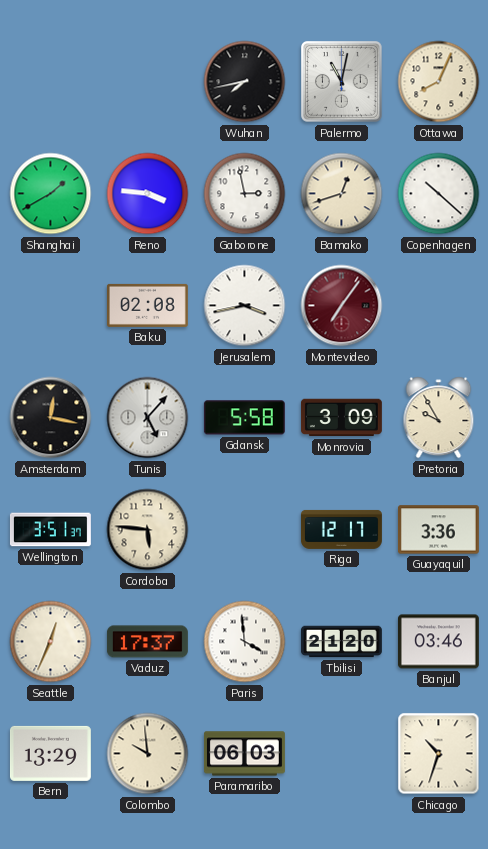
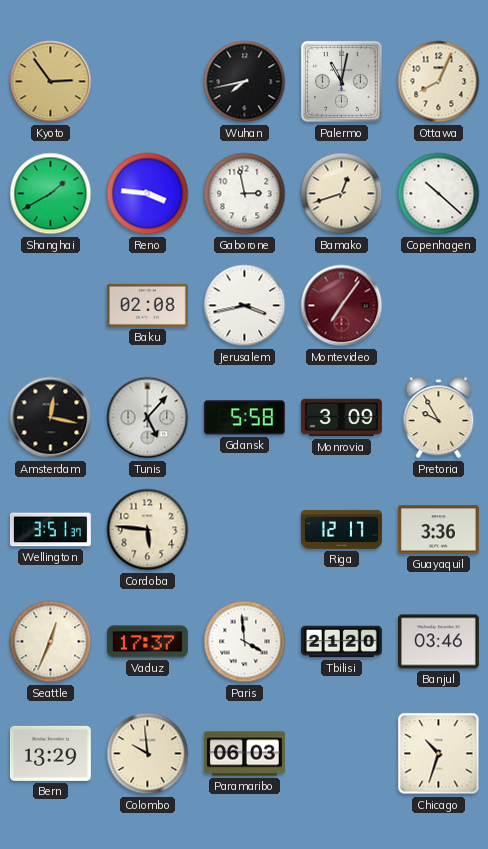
Kyoto: none -> 2:54 (51, 82)
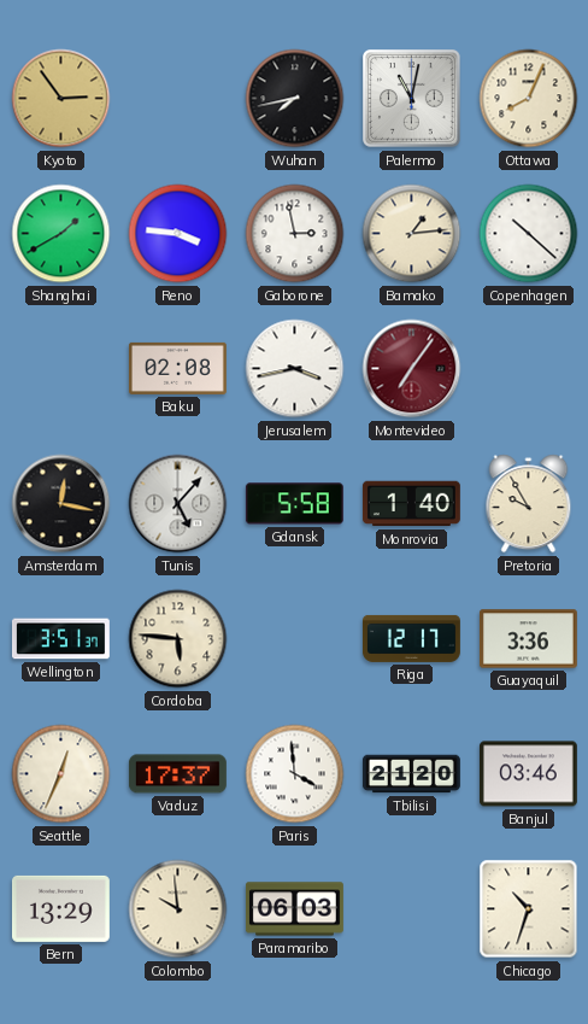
Bamako: 12:42 -> 1:14 (412, 234)
Monrovia: 3:09 -> 1:40 (411, 504)
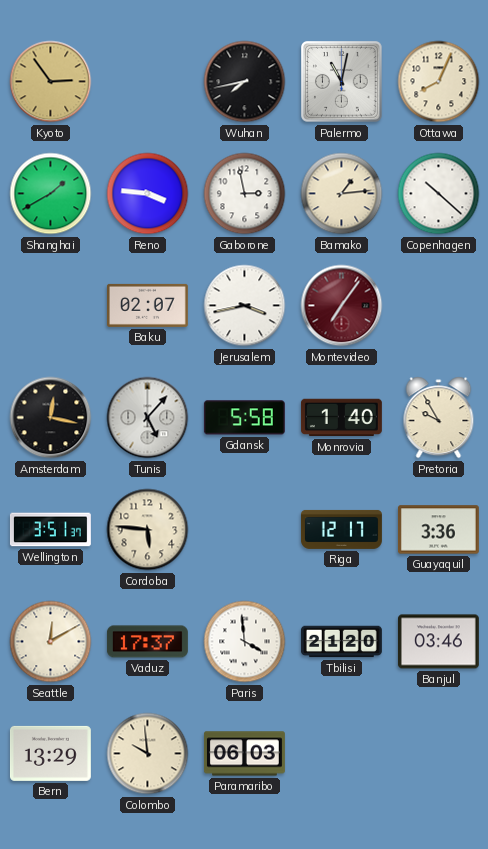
Baku: 02:08 -> 02:07 (147, 305)
Seattle: 12:34 -> 12:10 (51, 642)
Chicago: 10:33 -> none (529, 909)
